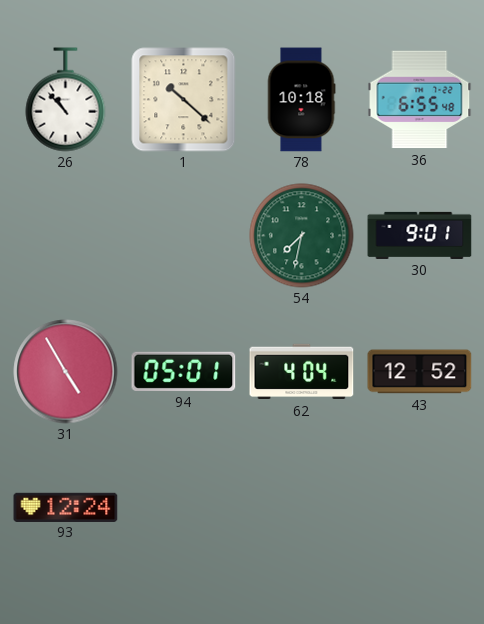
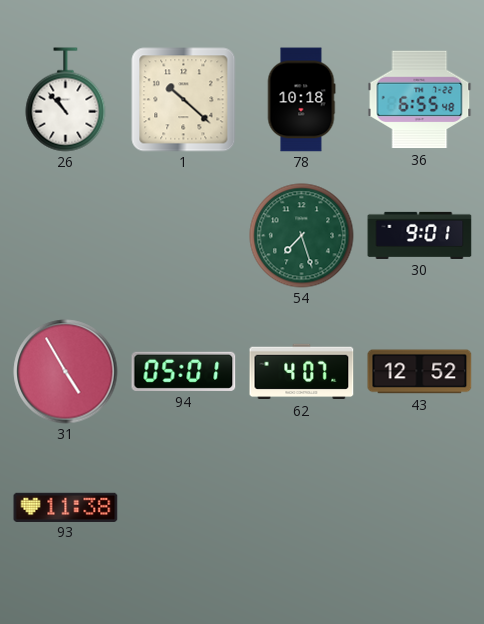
54: 7:32 -> 7:27 (302, 236)
62: 4:04 -> 4:07 (302, 372)
93: 12:24 -> 11:38 (66, 507)
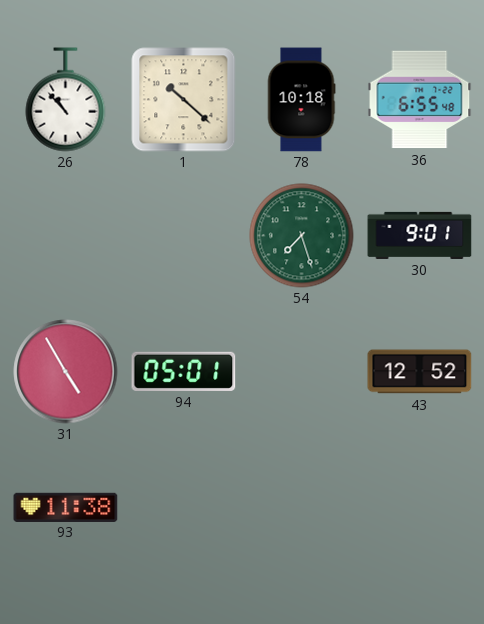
62: 4:07 -> none (302, 372)
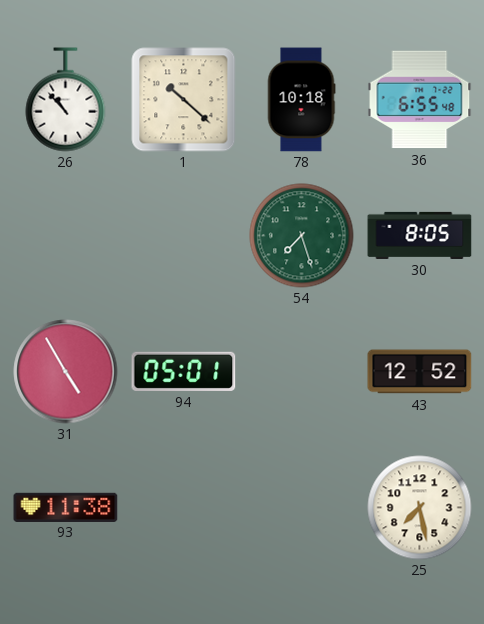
30: 9:01 -> 8:05 (420, 235)
25: none -> 7:28 (420, 508)
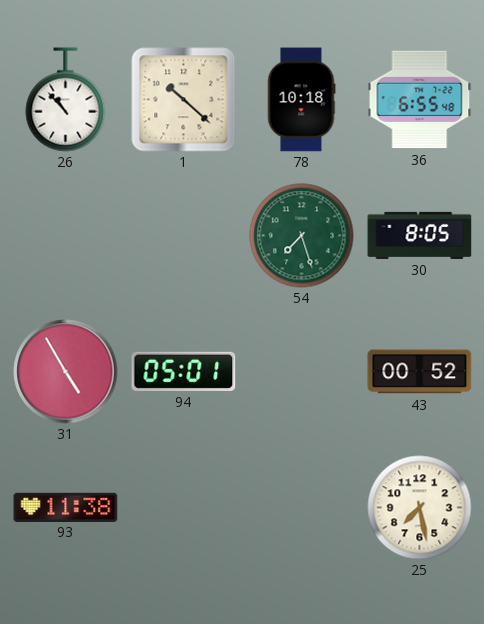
43: 12:52 -> 00:52 (420, 372)
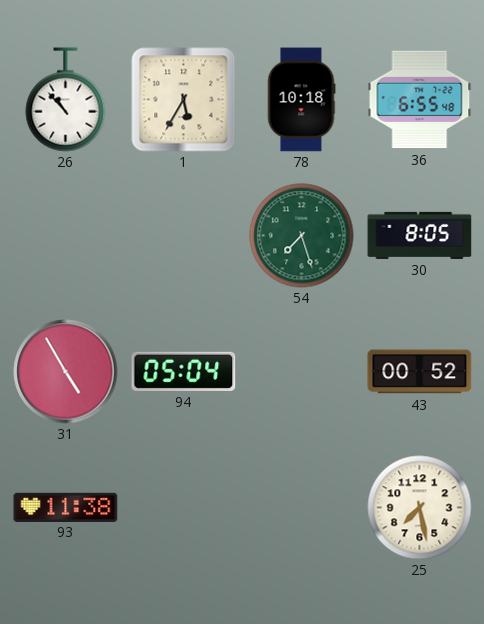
1: 10:22 -> 5:35 (184, 100)
94: 05:01 -> 05:04 (184, 371)
